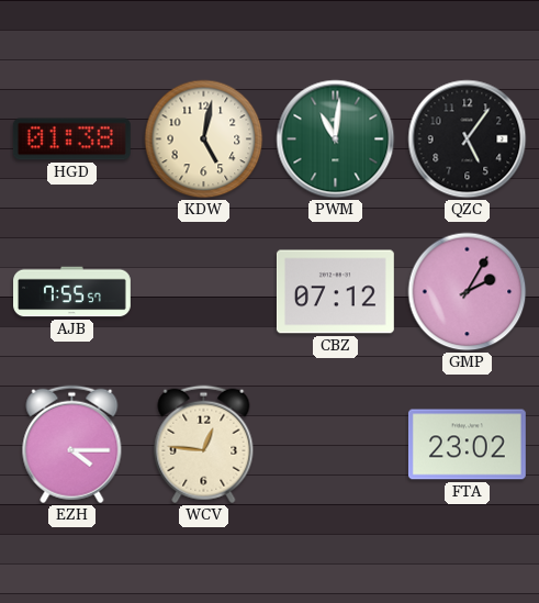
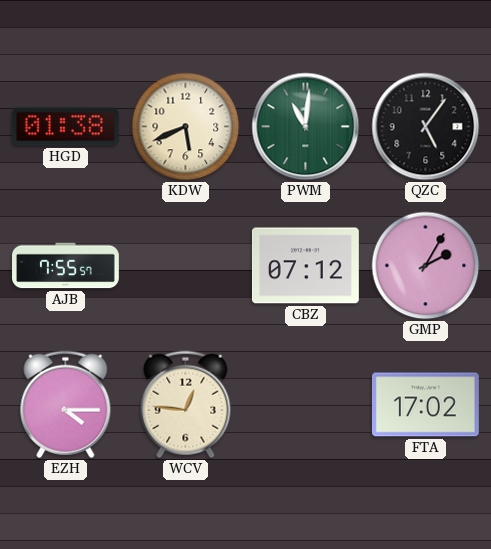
KDW: 5:02 -> 5:41 (186, 127)
FTA: 23:02 -> 17:02 (425, 405)
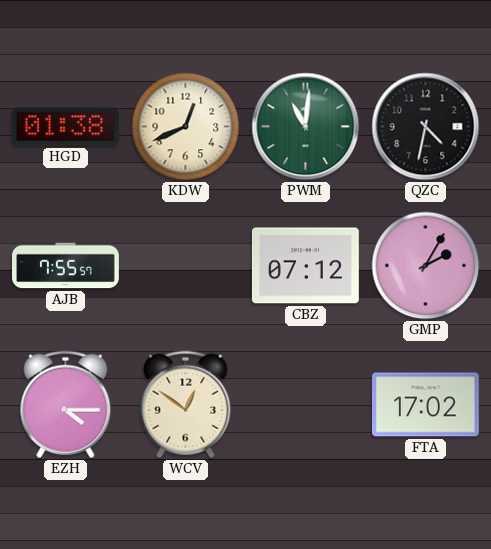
KDW: 5:41 -> 12:41 (186, 127)
QZC: 5:06 -> 4:32 (426, 127)
WCV: 12:46 -> 12:51 (186, 405)
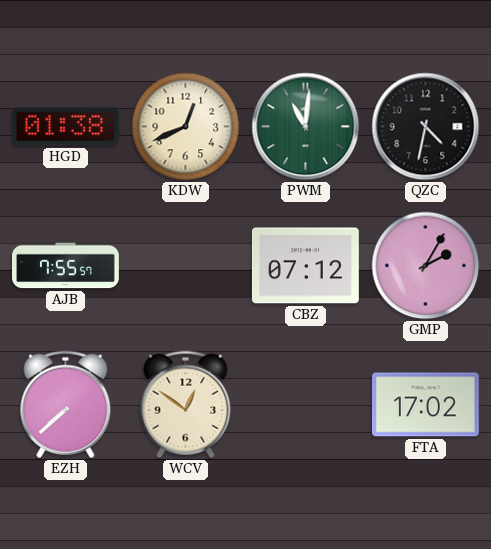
EZH: 4:15 -> 7:38 (66, 405)
